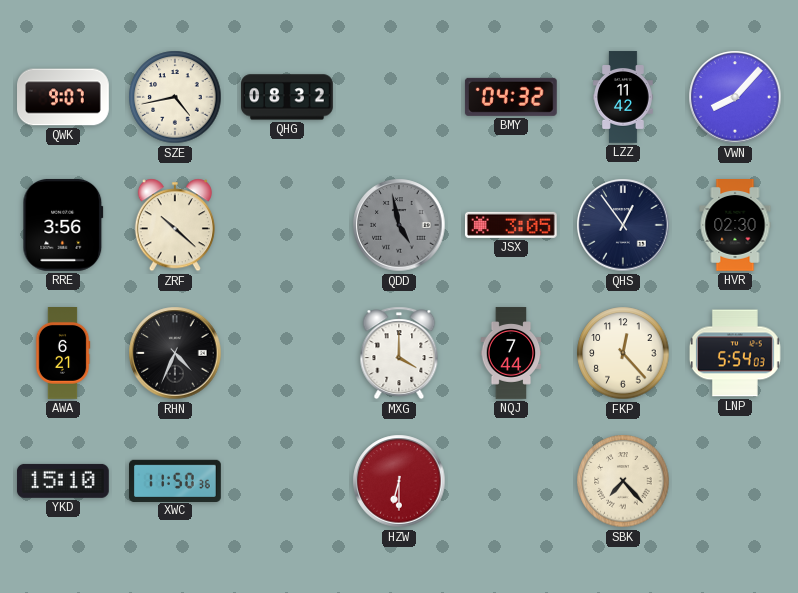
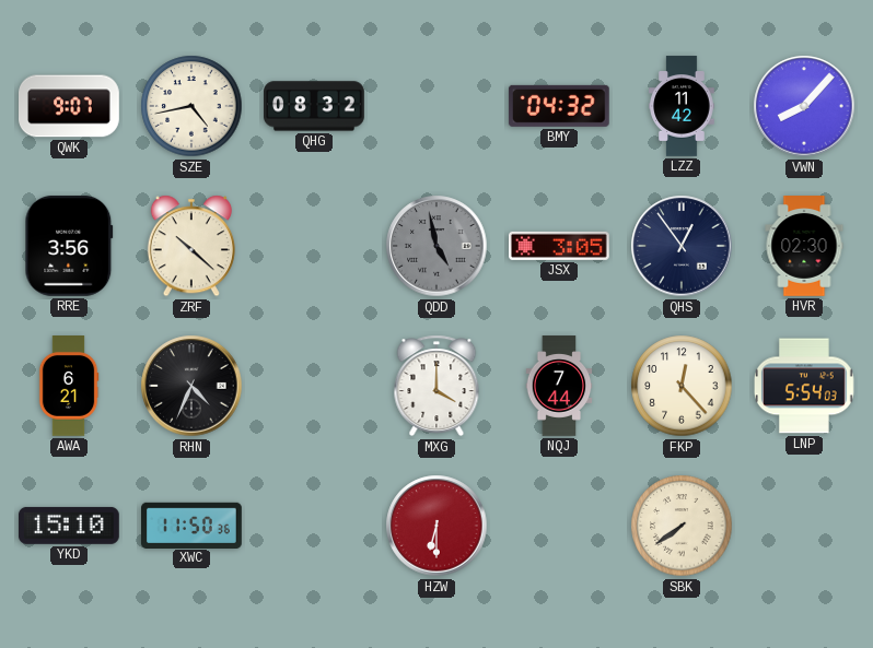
SBK: 7:23 -> 7:39 (682, 526)
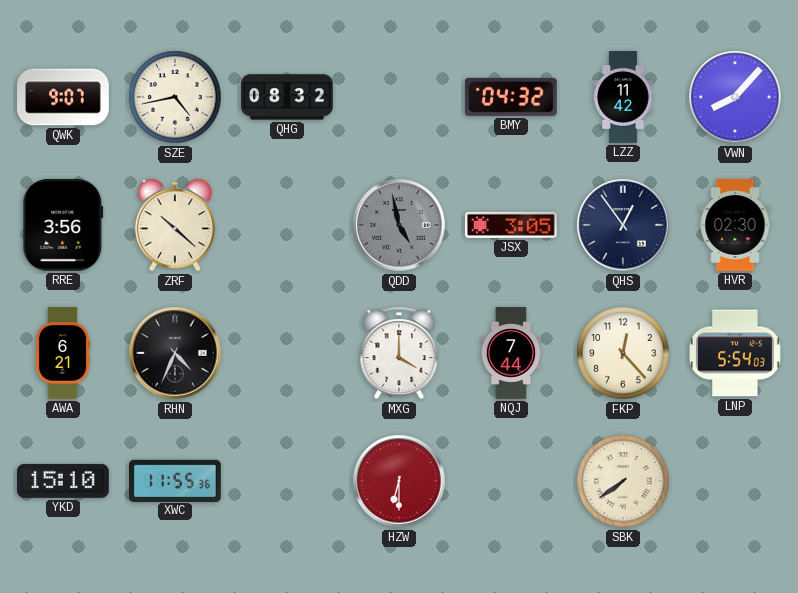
XWC: 11:50 -> 11:55 (176, 480)
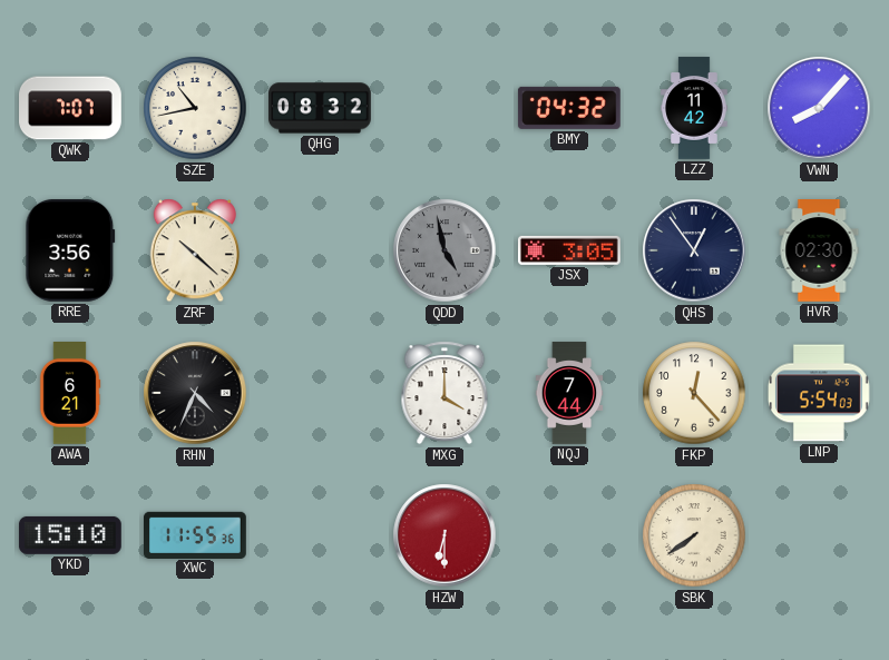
QWK: 9:07 -> 7:07 (71, 108)
SZE: 4:43 -> 10:43 (195, 108)
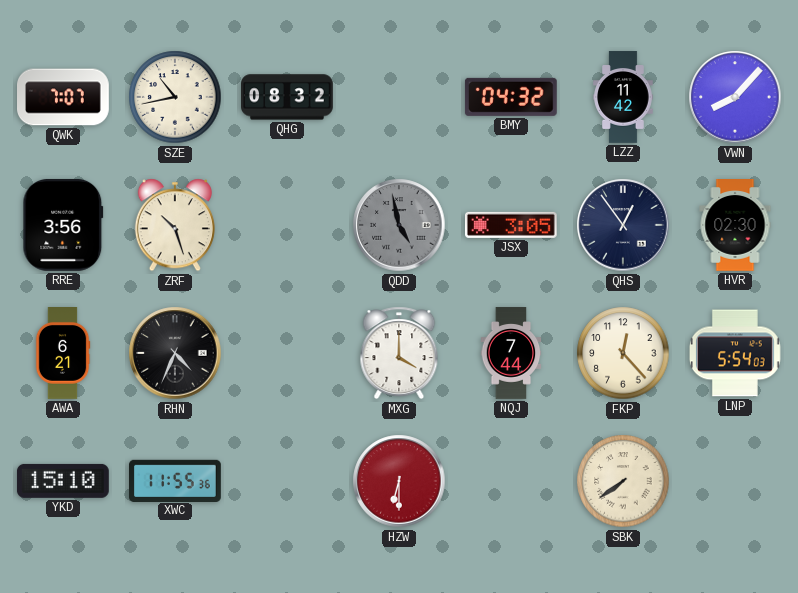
ZRF: 10:22 -> 10:27 (175, 225)
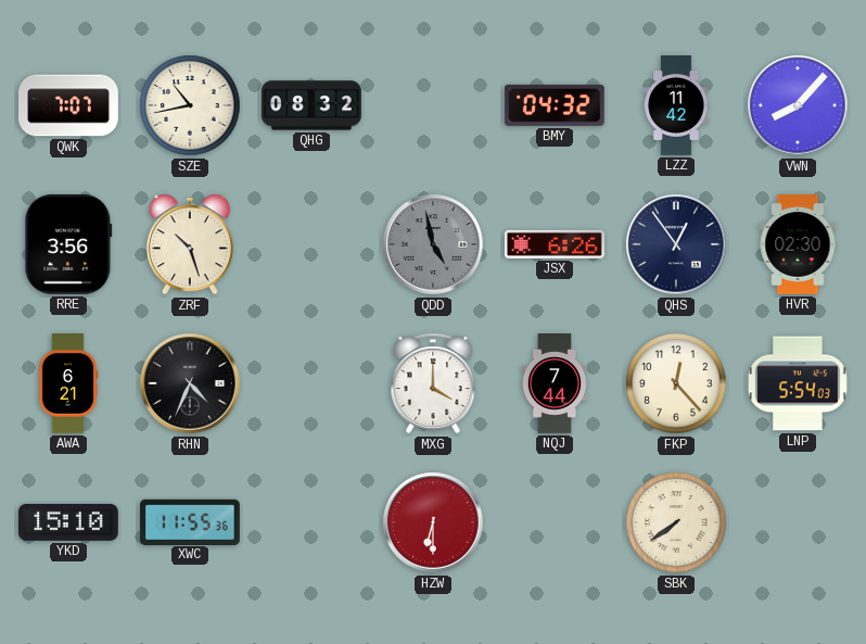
JSX: 3:05 -> 6:26 (556, 244)
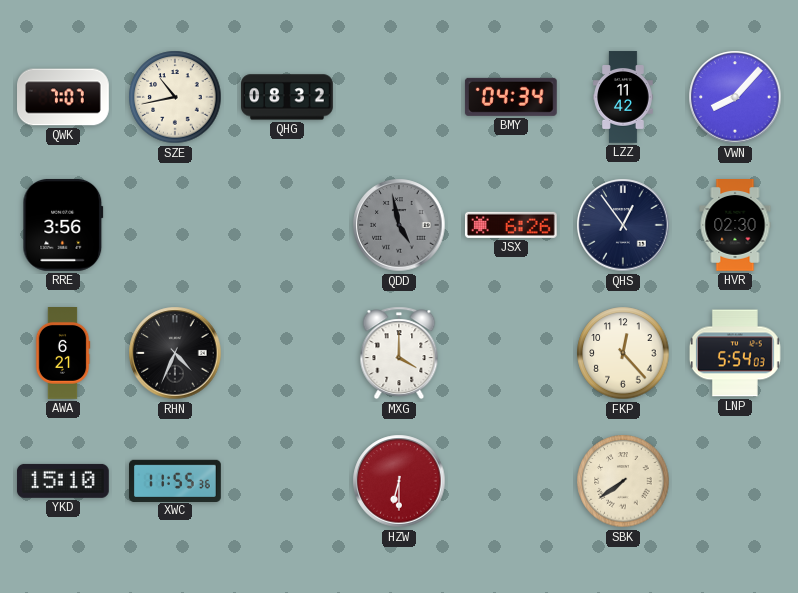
BMY: 04:32 -> 04:34 (511, 97)
ZRF: 10:27 -> none (190, 244)
NQJ: 7:44 -> none (555, 383)
